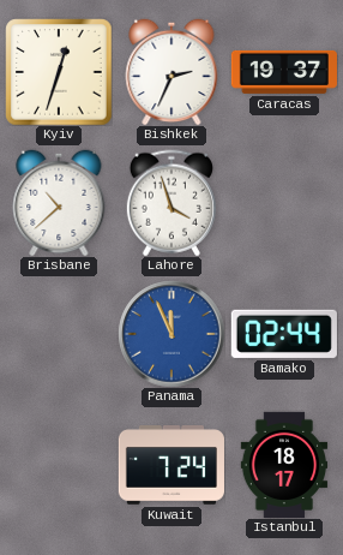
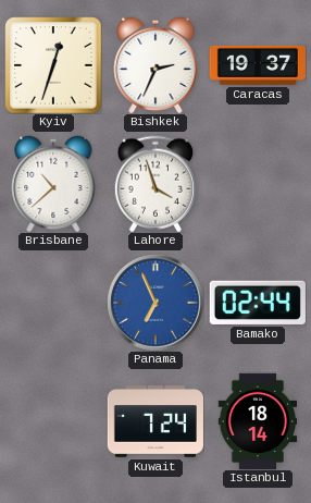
Panama: 11:56 -> 6:56 (155, 303)
Istanbul: 18:17 -> 18:14 (258, 420)
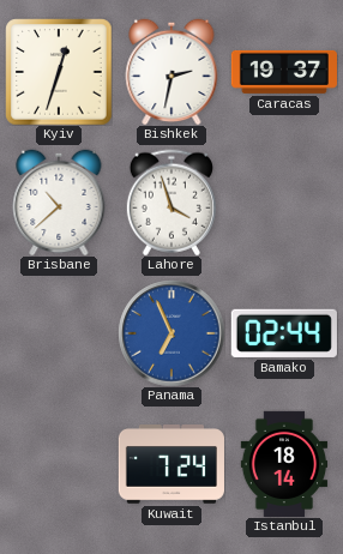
Bishkek: 2:34 -> 2:32 (171, 72)
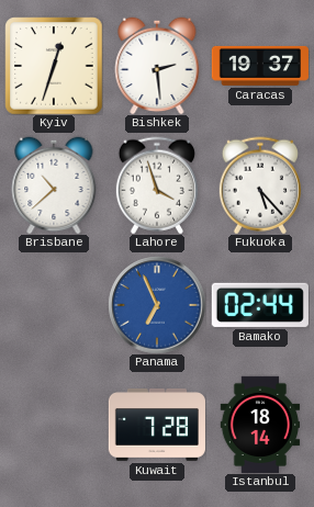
Bishkek: 2:32 -> 2:29 (157, 66)
Fukuoka: none -> 5:23 (260, 185)
Kuwait: 7:24 -> 7:28 (157, 426)
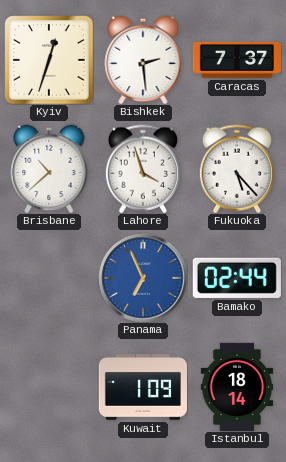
Caracas: 19:37 -> 7:37 (237, 60)
Kuwait: 7:28 -> 1:09 (143, 388)
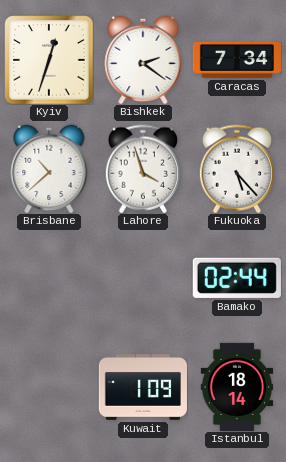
Bishkek: 2:29 -> 2:21 (143, 60)
Caracas: 7:37 -> 7:34 (237, 60)
Panama: 6:56 -> none (143, 278)
